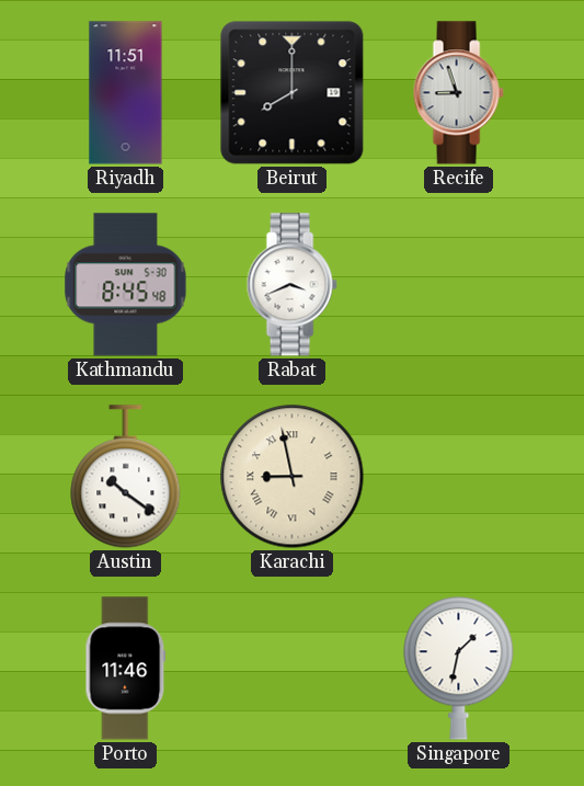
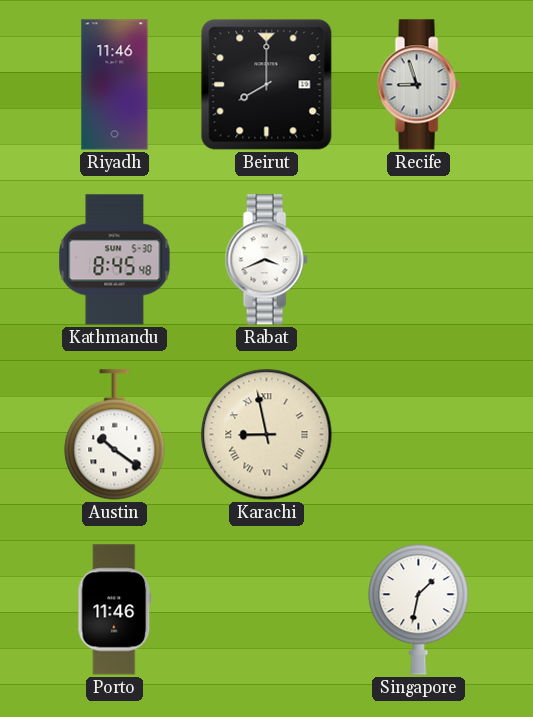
Riyadh: 11:51 -> 11:46 (115, 85)
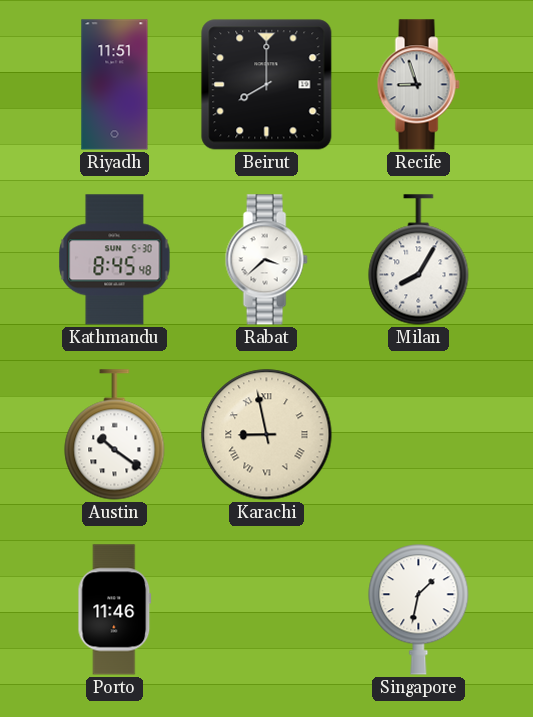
Riyadh: 11:46 -> 11:51 (115, 85)
Rabat: 3:41 -> 3:38 (266, 260)
Milan: none -> 8:05 (419, 260)
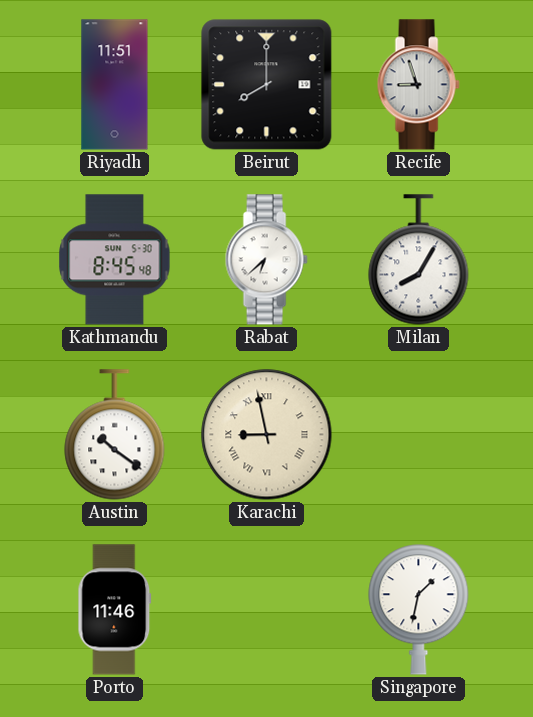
Rabat: 3:38 -> 6:38 (266, 260)
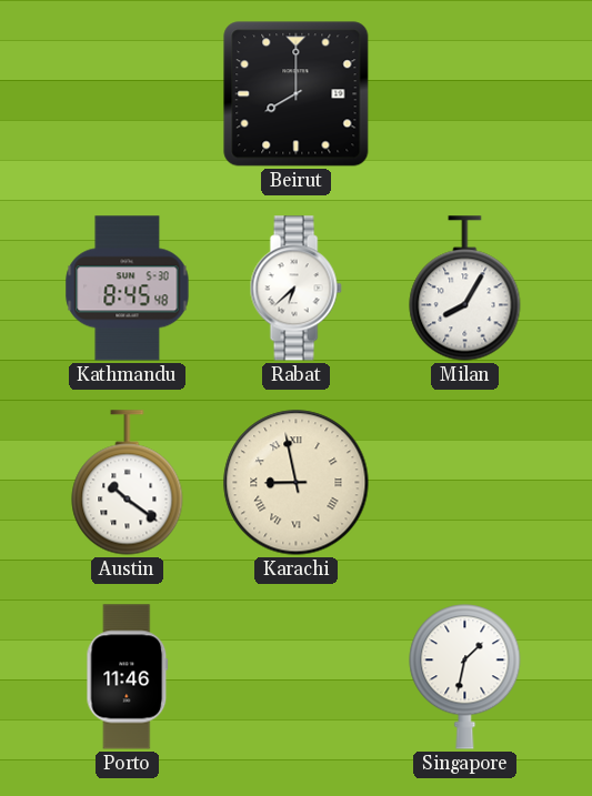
Riyadh: 11:51 -> none (115, 85)
Recife: 8:57 -> none (418, 85)
